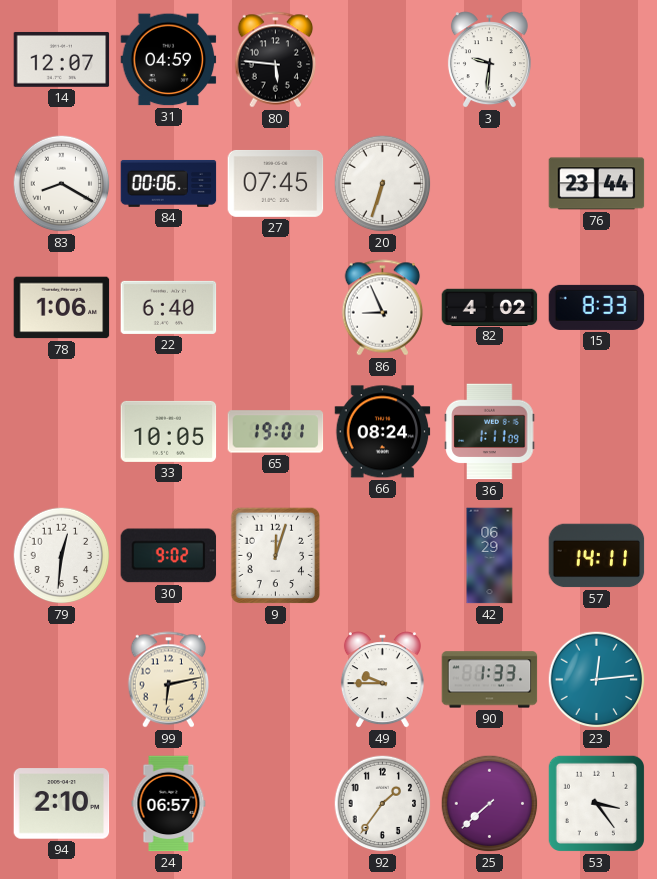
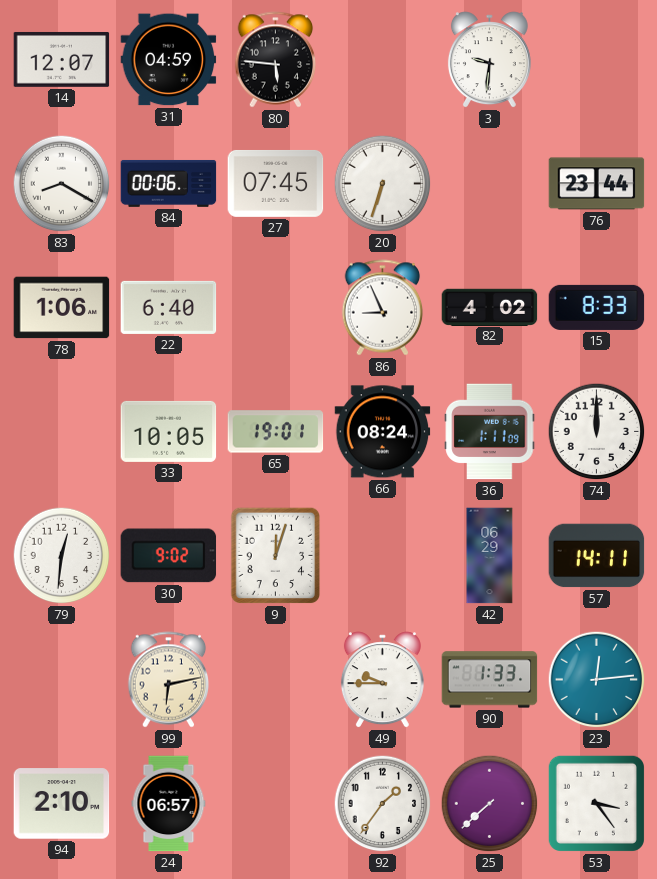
74: none -> 12:00 (597, 432)
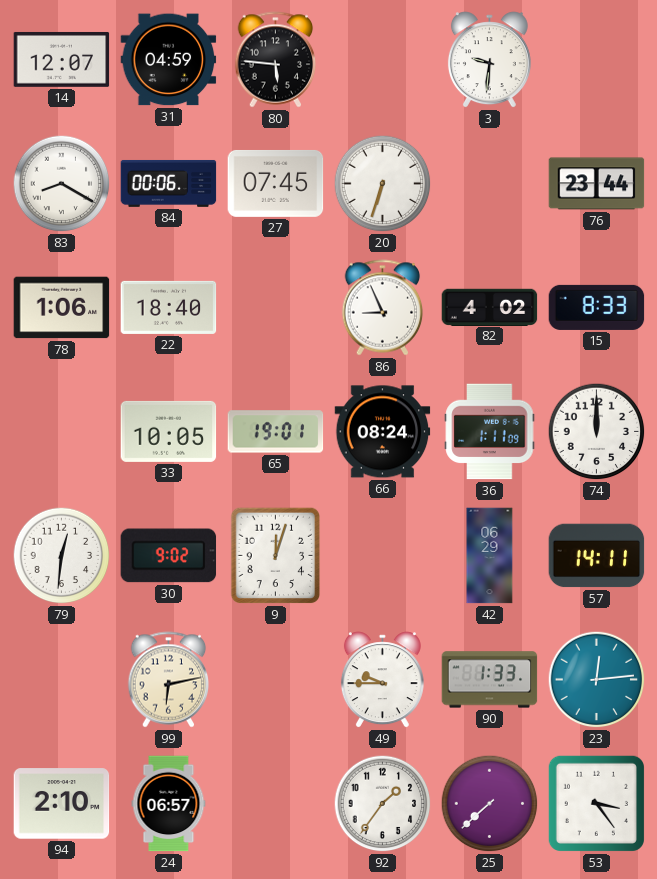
22: 6:40 -> 18:40 (169, 307)
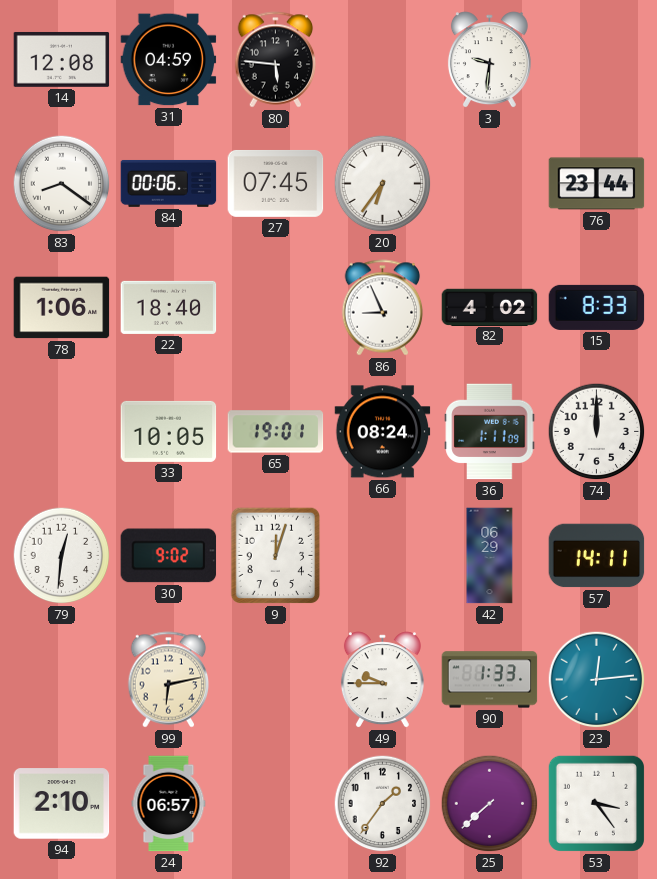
14: 12:07 -> 12:08 (62, 59)
83: 8:20 -> 8:21 (62, 184)
20: 6:33 -> 6:36 (383, 184)
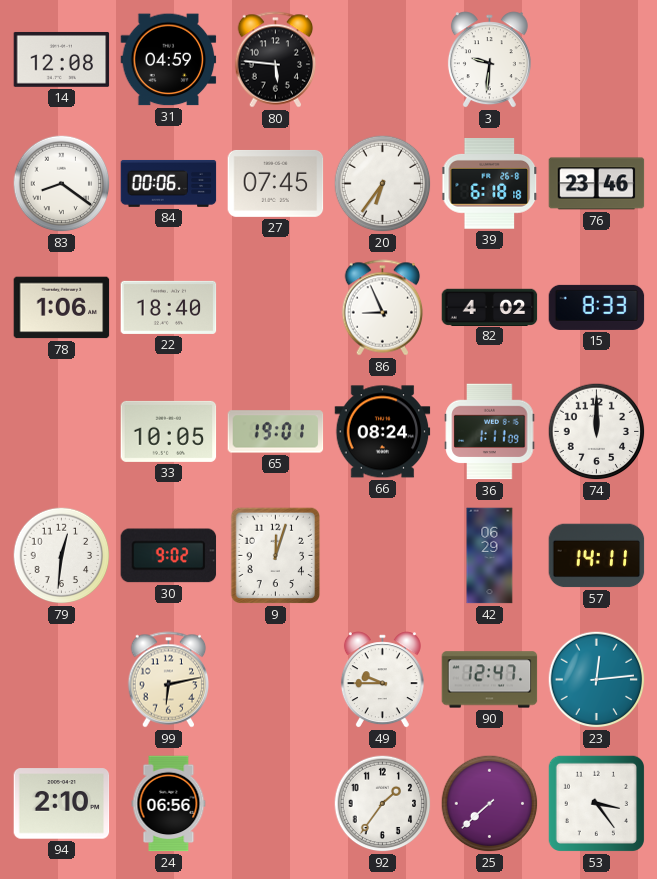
39: none -> 6:18 (490, 184)
76: 23:44 -> 23:46 (597, 184)
90: 1:33 -> 12:47 (490, 680)
24: 06:57 -> 06:56 (169, 804)
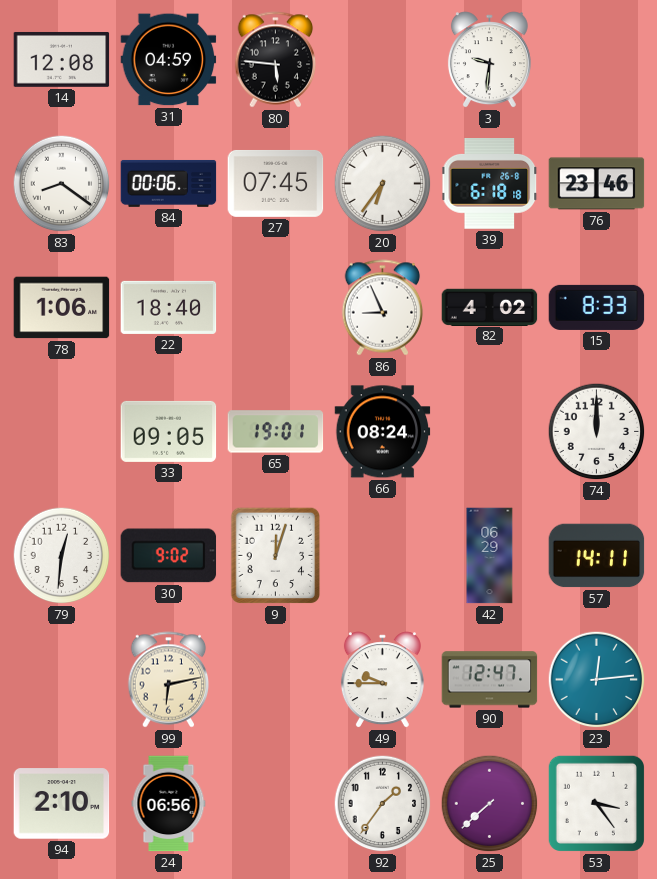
33: 10:05 -> 09:05 (169, 431)
36: 1:11 -> none (490, 432)
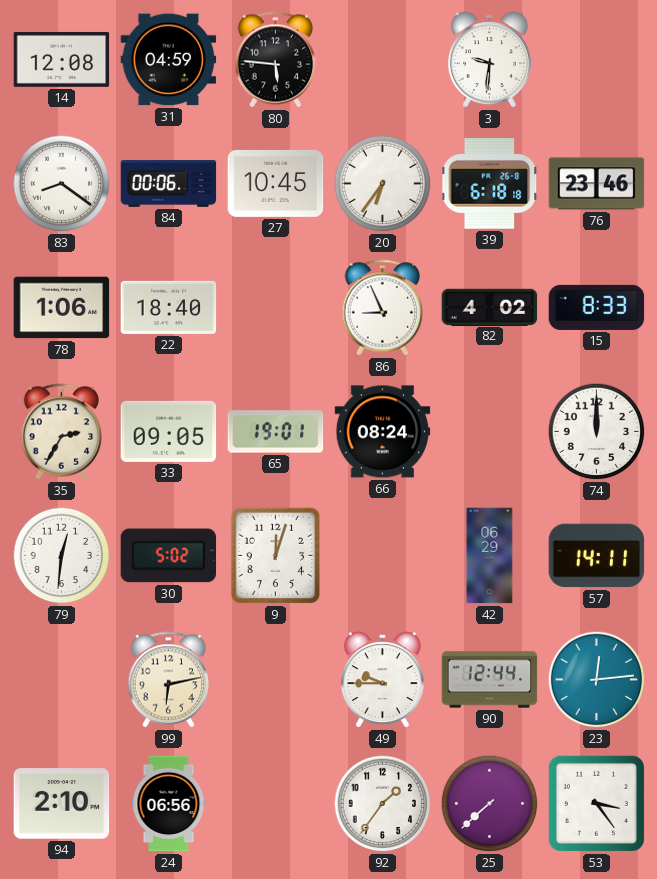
27: 07:45 -> 10:45 (276, 183)
35: none -> 2:35 (62, 432)
30: 9:02 -> 5:02 (169, 556)
90: 12:47 -> 12:44 (490, 680)
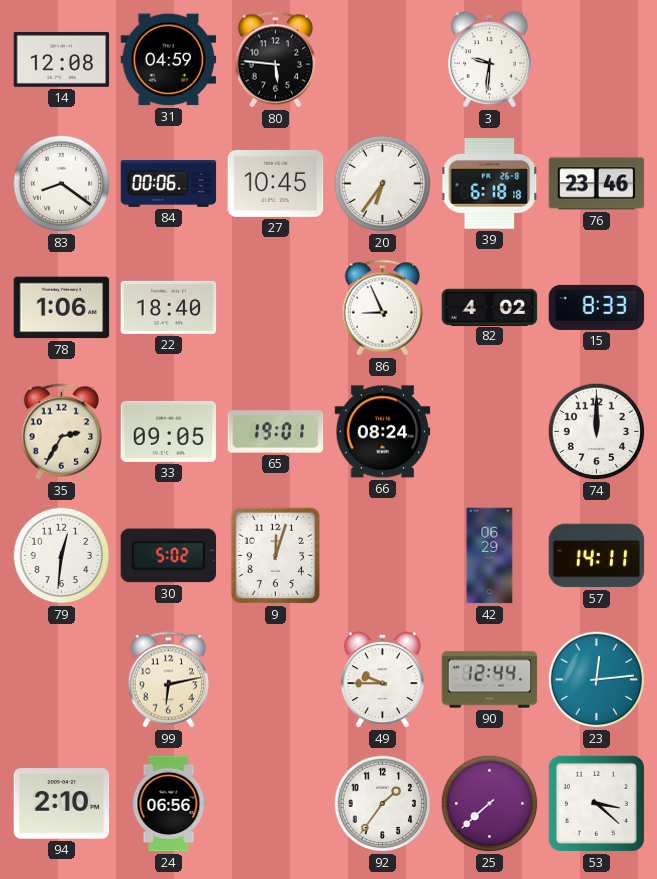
53: 3:24 -> 3:22 (596, 803)
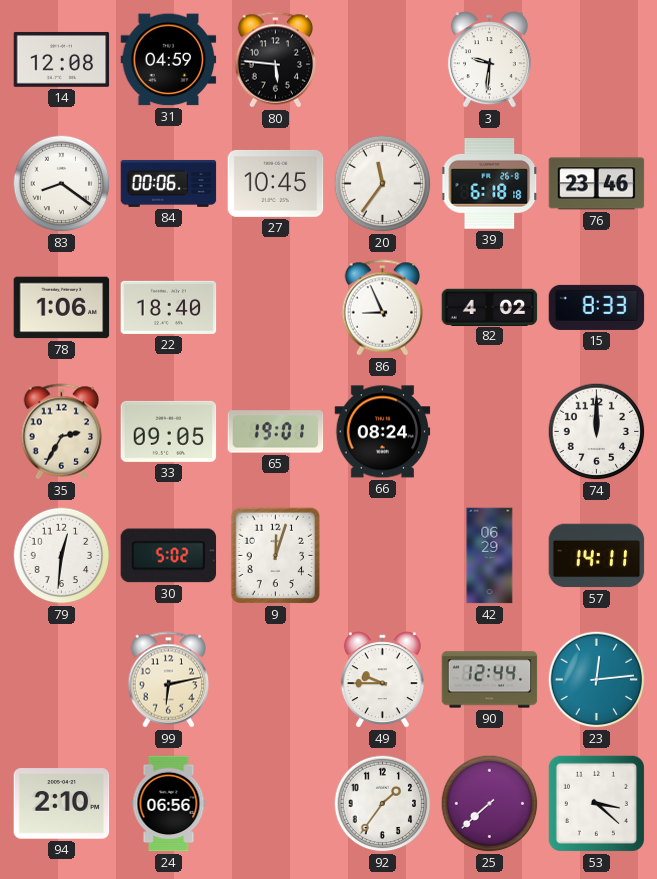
20: 6:36 -> 11:36 (383, 184)
